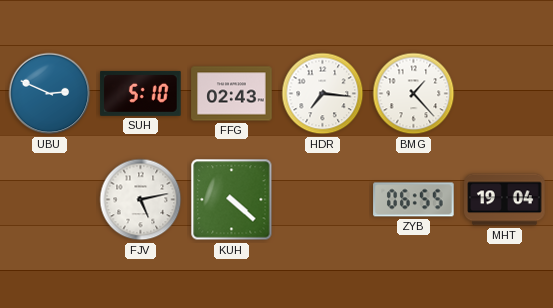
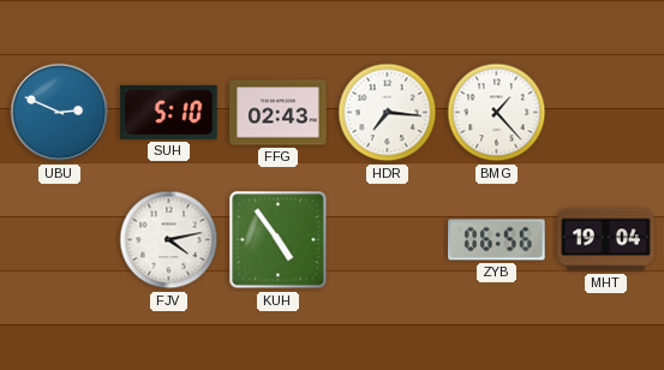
FJV: 5:13 -> 4:13 (169, 240)
KUH: 4:22 -> 4:54 (279, 240)
ZYB: 06:55 -> 06:56 (497, 240)
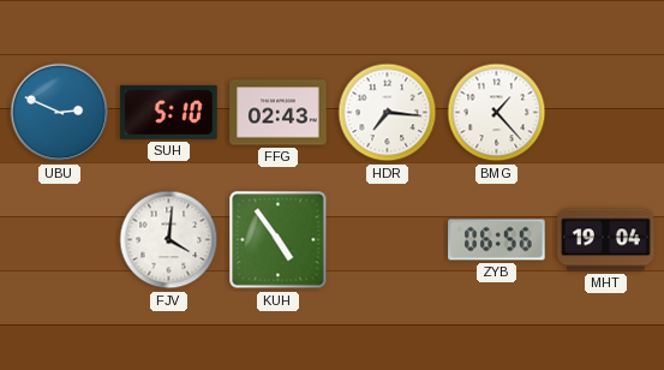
FJV: 4:13 -> 4:01 (169, 240)
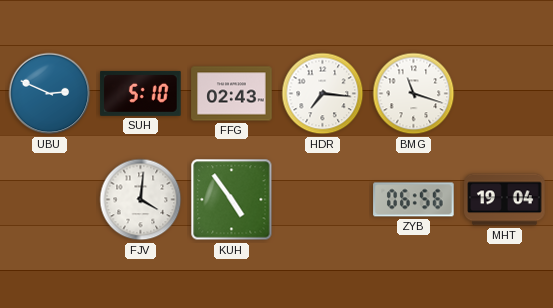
BMG: 1:23 -> 11:18 (414, 94)
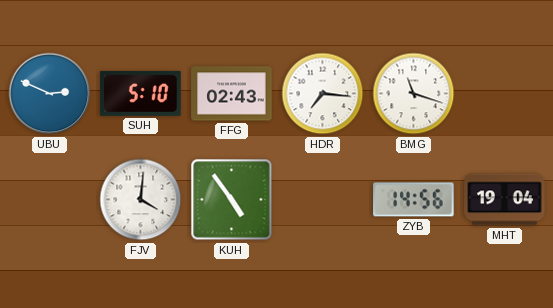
ZYB: 06:56 -> 14:56 (414, 200)
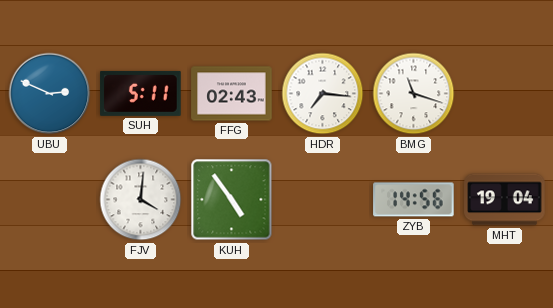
SUH: 5:10 -> 5:11 (141, 93)
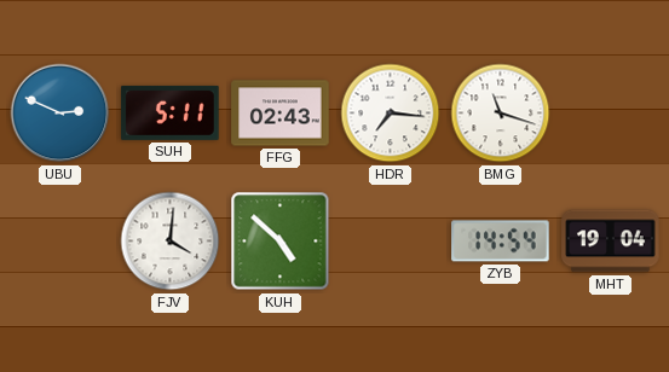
KUH: 4:54 -> 4:52 (281, 242)
ZYB: 14:56 -> 14:54 (501, 242)
